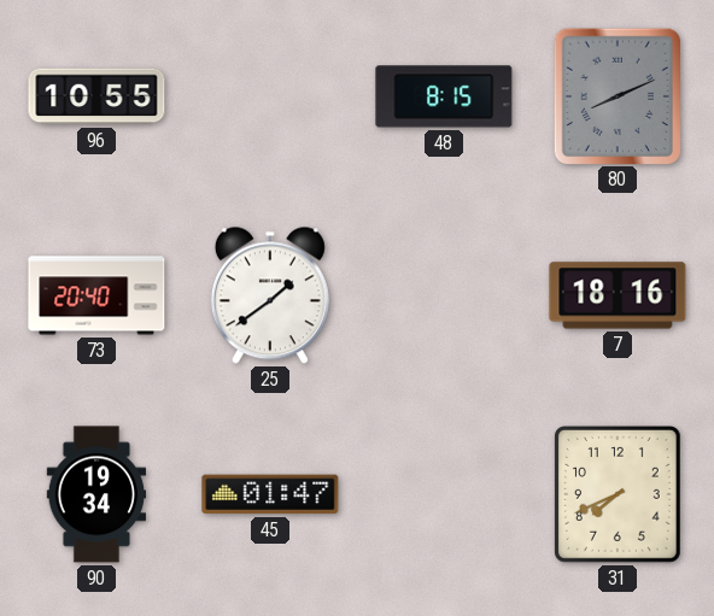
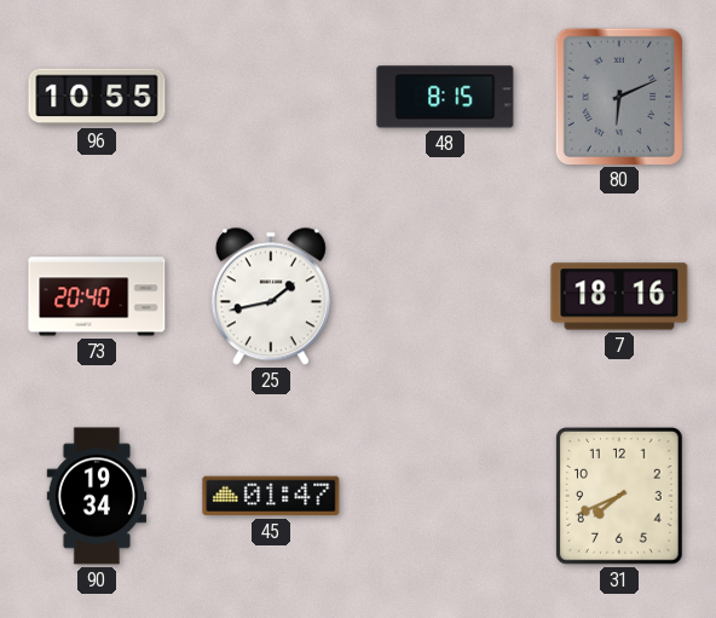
80: 8:11 -> 6:11 (618, 96)
25: 1:39 -> 1:43 (271, 296)
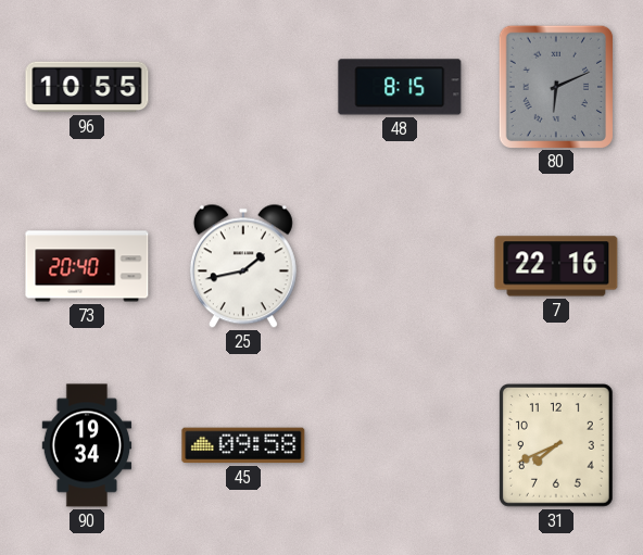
7: 18:16 -> 22:16 (556, 266)
45: 01:47 -> 09:58 (243, 445)
